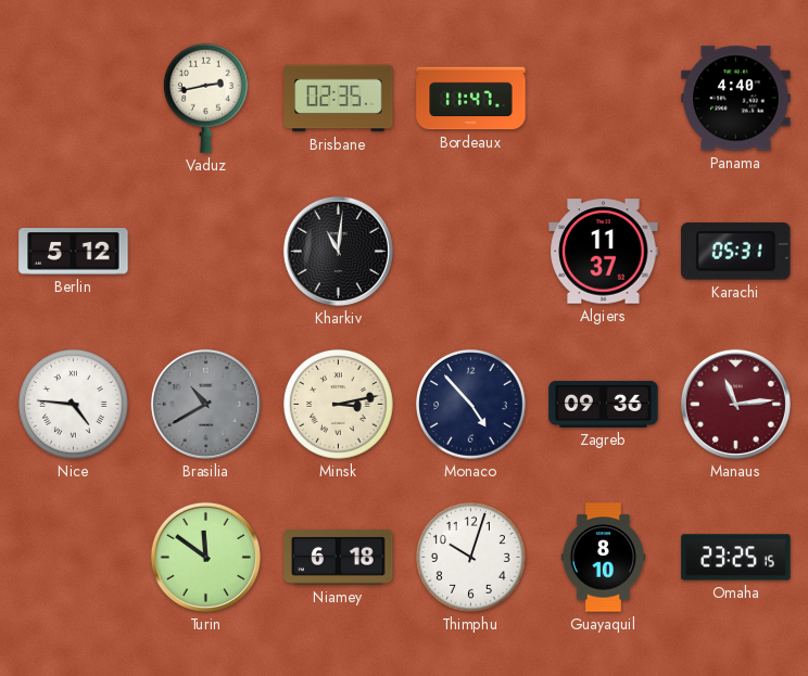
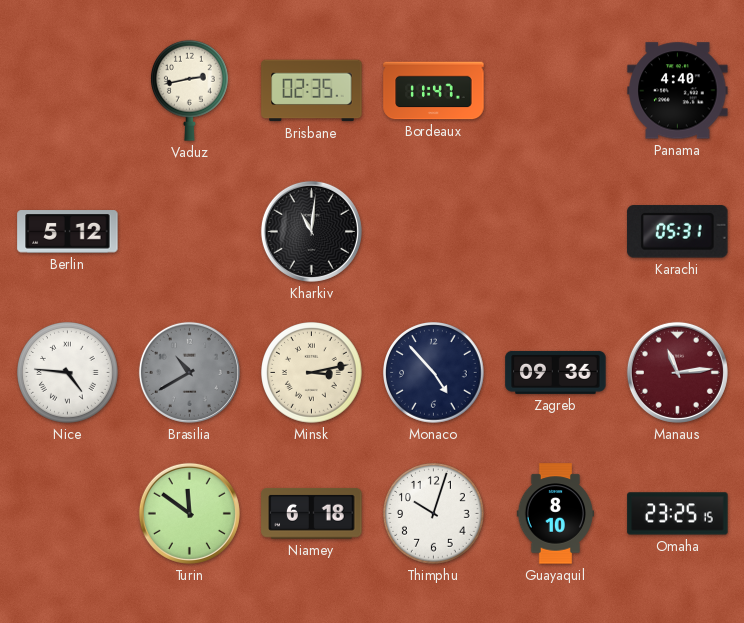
Algiers: 11:37 -> none (604, 252)
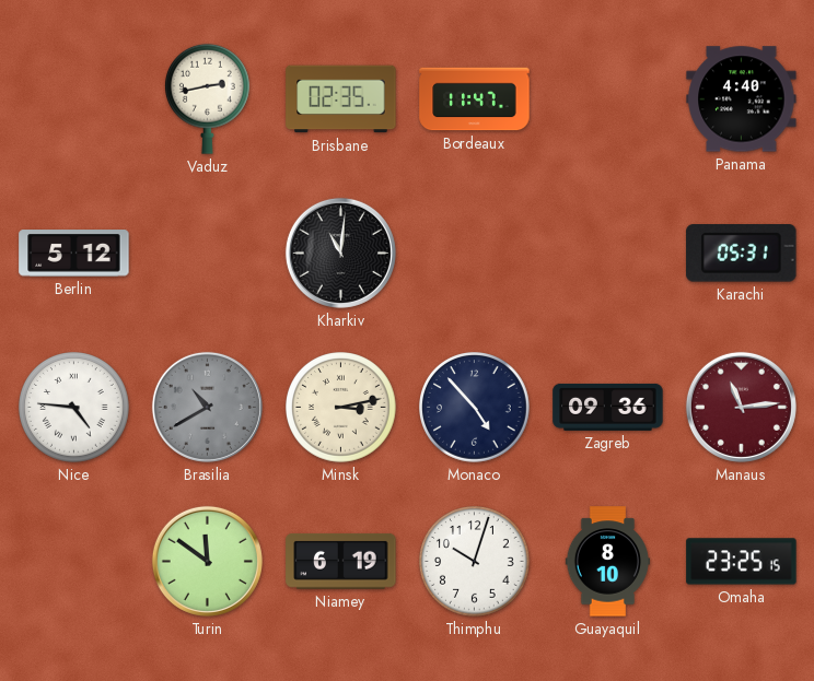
Niamey: 6:18 -> 6:19 (341, 561)
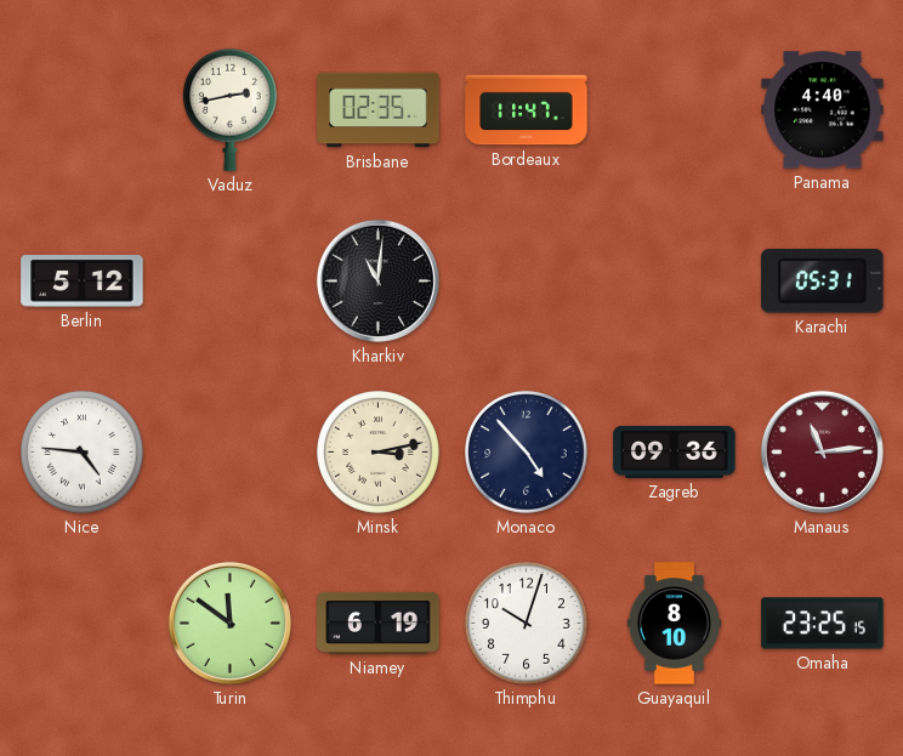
Brasilia: 10:40 -> none (207, 407)
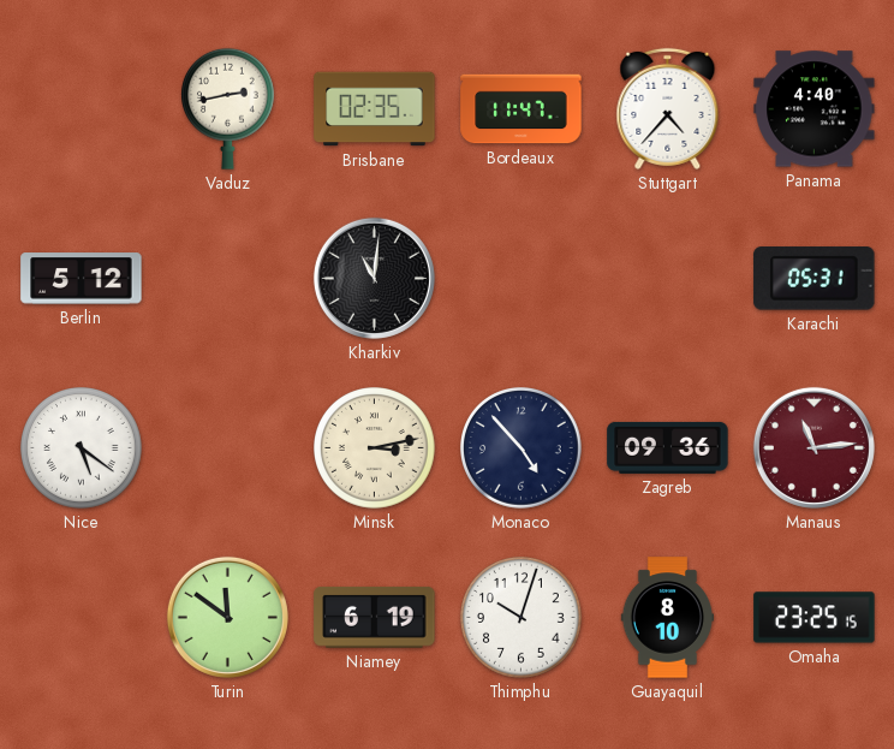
Stuttgart: none -> 4:37 (668, 108)
Nice: 4:46 -> 5:21 (82, 448)
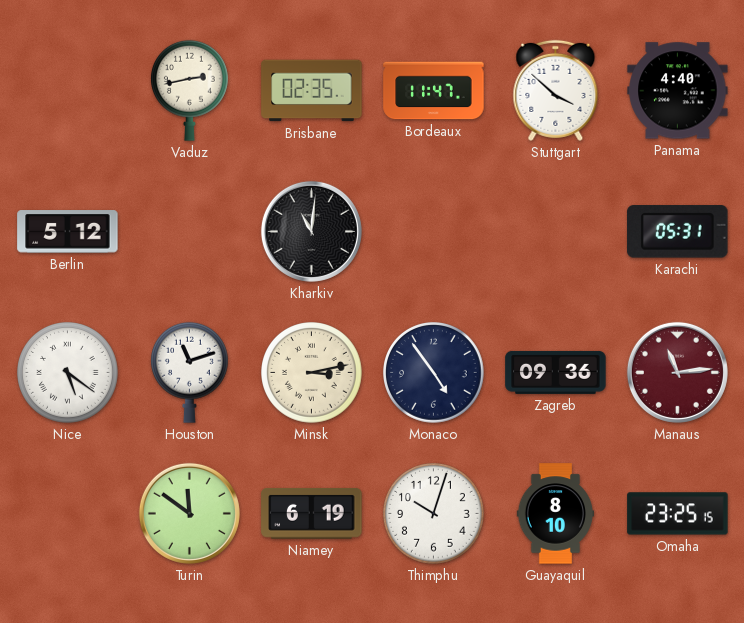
Stuttgart: 4:37 -> 3:52 (556, 90)
Houston: none -> 11:12 (189, 372)
Monaco: 4:53 -> 4:54 (434, 373)
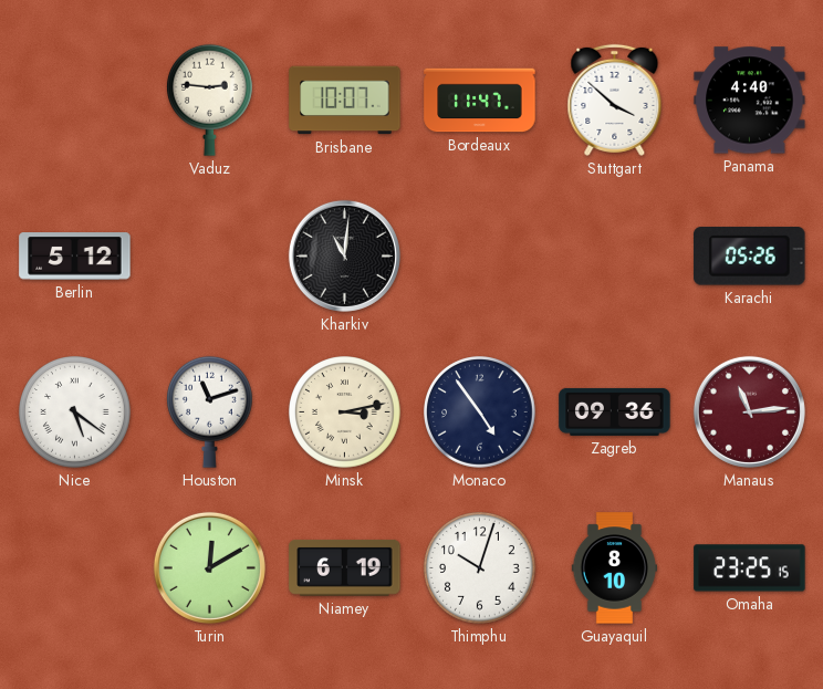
Vaduz: 2:43 -> 2:46 (209, 100)
Brisbane: 02:35 -> 10:07 (345, 101)
Karachi: 05:31 -> 05:26 (750, 257)
Turin: 11:51 -> 12:10 (209, 567)
